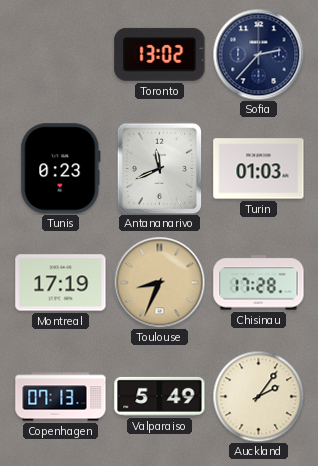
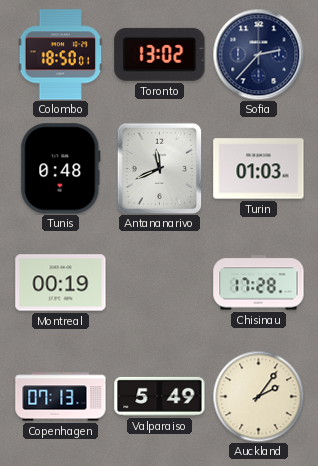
Colombo: none -> 18:50 (61, 55)
Tunis: 0:23 -> 0:48 (61, 169)
Montreal: 17:19 -> 00:19 (61, 283)
Toulouse: 8:34 -> none (159, 282)
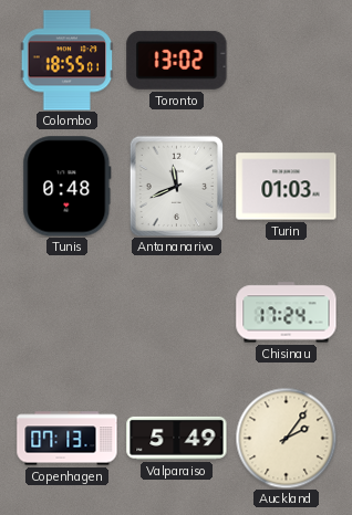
Colombo: 18:50 -> 18:55 (68, 61)
Sofia: 2:37 -> none (258, 54)
Montreal: 00:19 -> none (61, 283)
Chisinau: 17:28 -> 17:24 (287, 313)
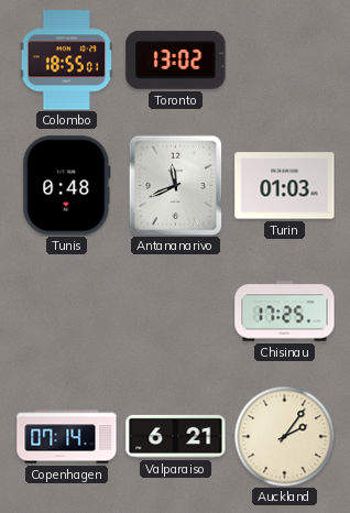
Chisinau: 17:24 -> 17:25 (285, 312)
Copenhagen: 07:13 -> 07:14 (67, 437)
Valparaiso: 5:49 -> 6:21 (176, 436)
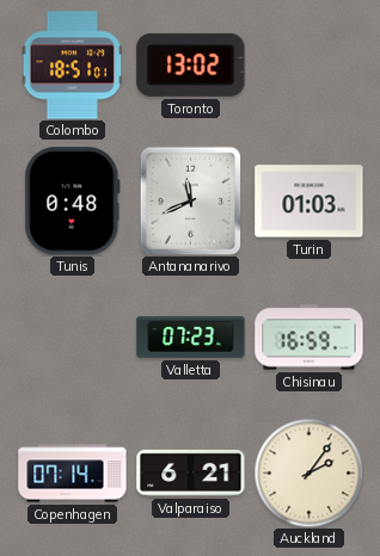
Colombo: 18:55 -> 18:51 (73, 66)
Valletta: none -> 07:23 (191, 336)
Chisinau: 17:25 -> 16:59 (309, 338)
